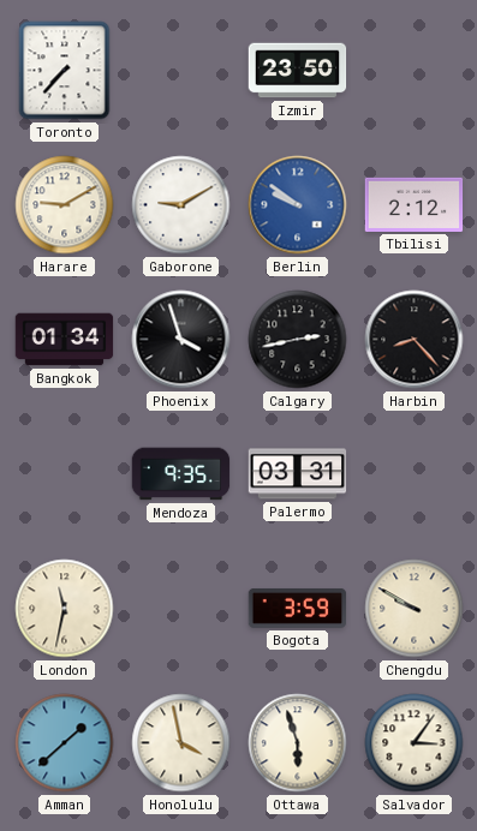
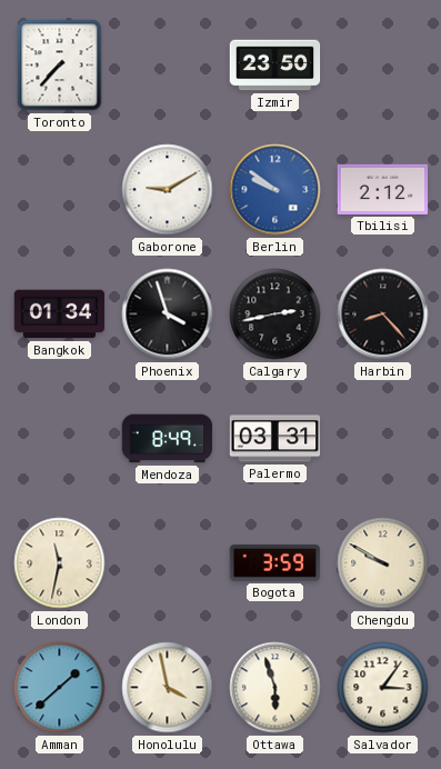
Harare: 9:10 -> none (65, 205)
Mendoza: 9:35 -> 8:49 (168, 439)
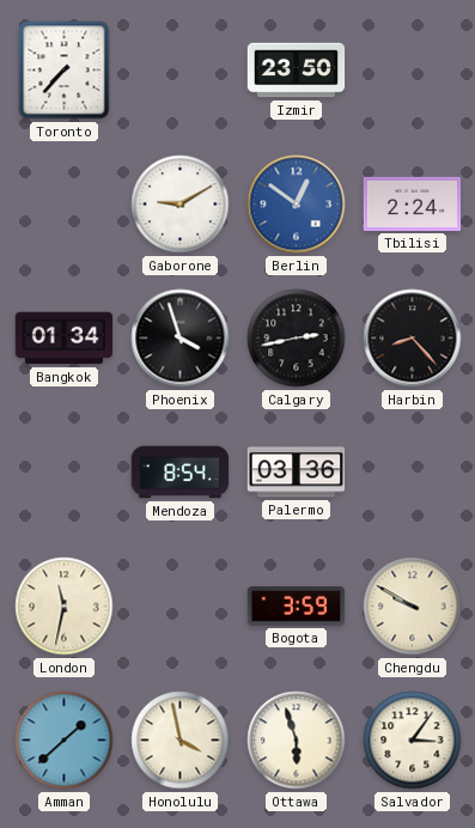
Berlin: 9:51 -> 12:51 (297, 205)
Tbilisi: 2:12 -> 2:24 (413, 203)
Mendoza: 8:49 -> 8:54 (181, 473)
Palermo: 03:31 -> 03:36 (297, 473)
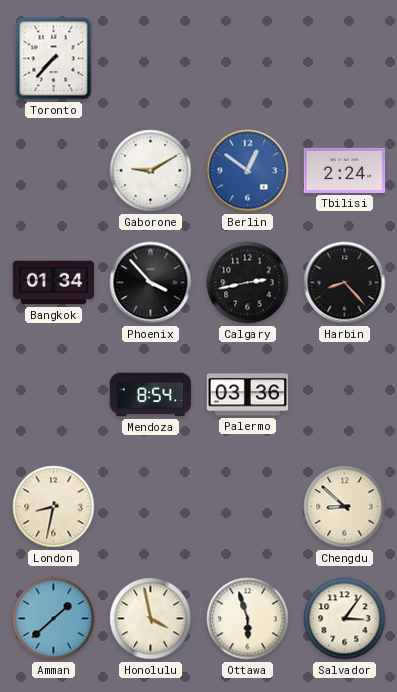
Izmir: 23:50 -> none (297, 71)
Phoenix: 3:57 -> 3:53 (151, 283)
London: 11:32 -> 8:32 (54, 507)
Bogota: 3:59 -> none (297, 605)
Chengdu: 9:50 -> 8:52 (345, 507)
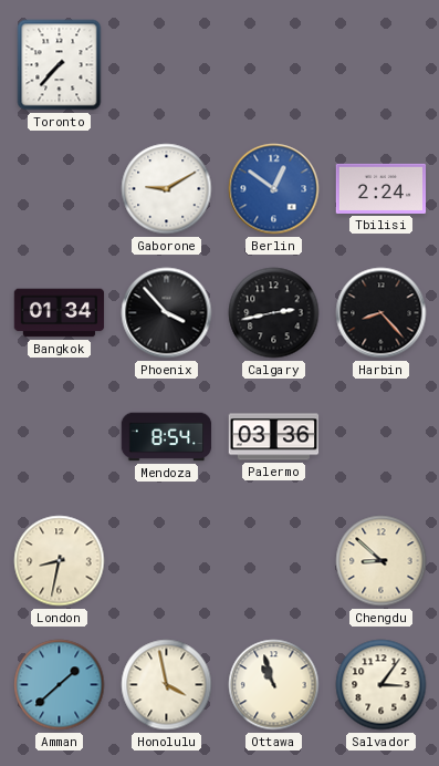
Ottawa: 5:57 -> 10:57 (274, 685)
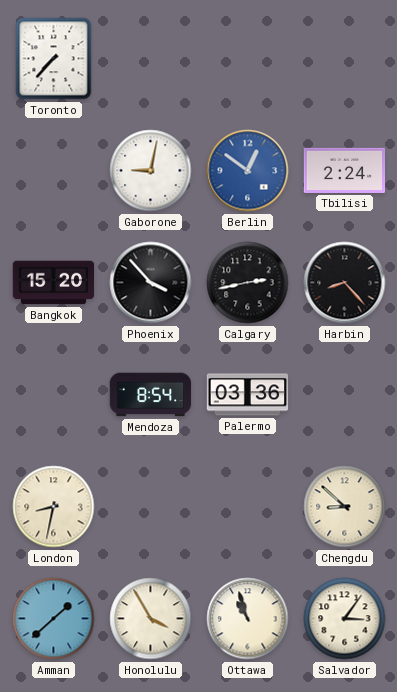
Gaborone: 9:10 -> 9:02 (151, 171)
Bangkok: 01:34 -> 15:20 (54, 283)
Honolulu: 3:58 -> 3:55 (151, 619)
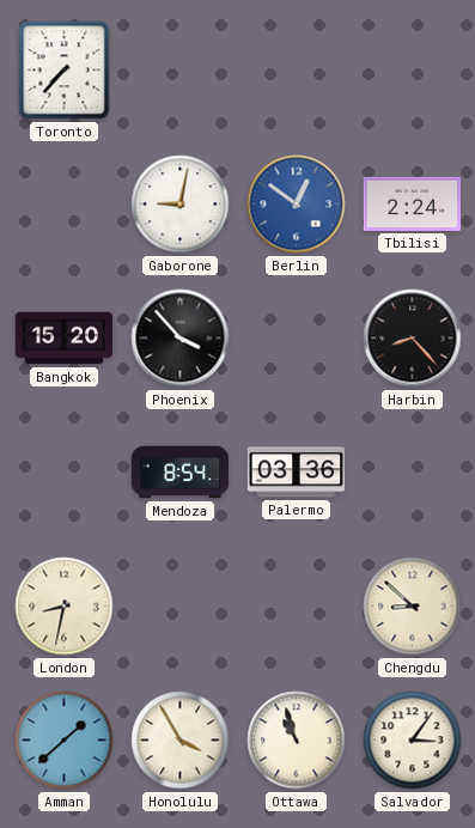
Calgary: 2:43 -> none (248, 283)
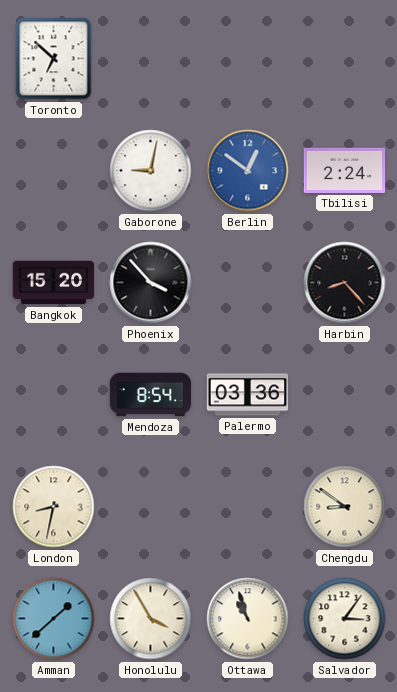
Toronto: 7:37 -> 6:52 (54, 59)
Chengdu: 8:52 -> 8:51 (345, 507)
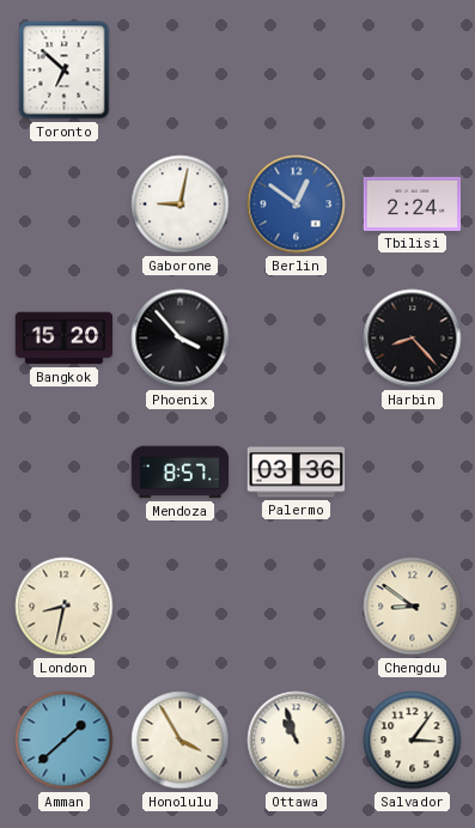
Mendoza: 8:54 -> 8:57 (181, 473)
